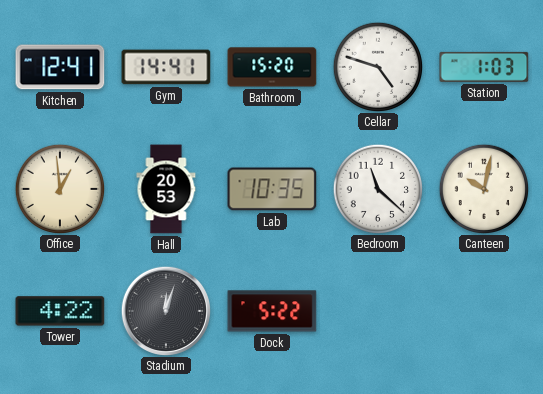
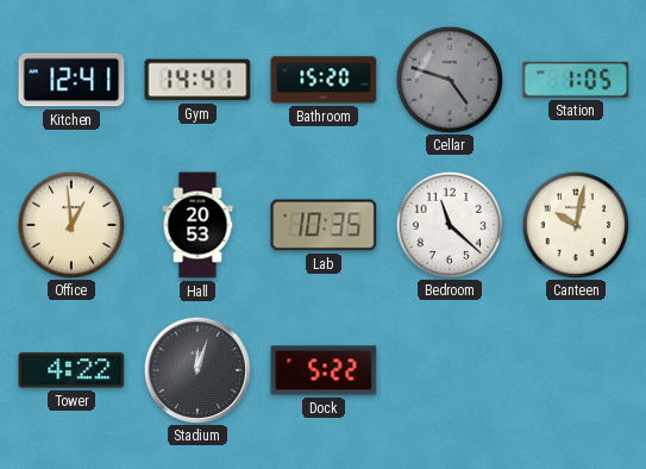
Cellar dial: white -> grey (449, 79)
Station: 1:03 -> 1:05 (576, 80)
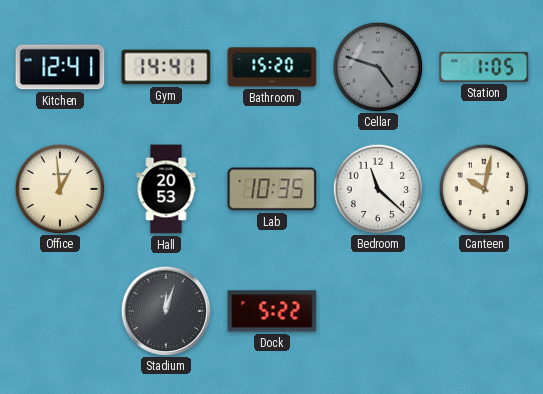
Tower: 4:22 -> none (71, 370)
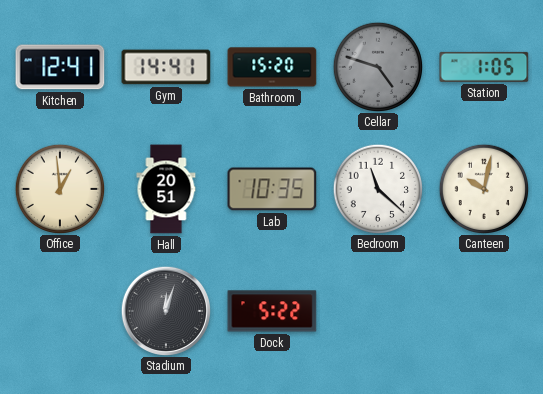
Hall: 20:53 -> 20:51 (166, 189)
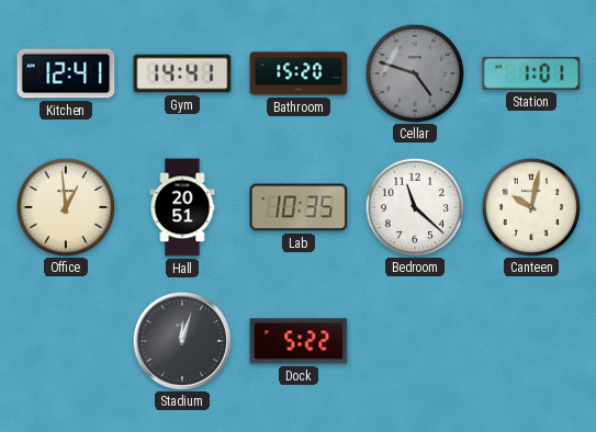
Station: 1:05 -> 1:01 (531, 73)
